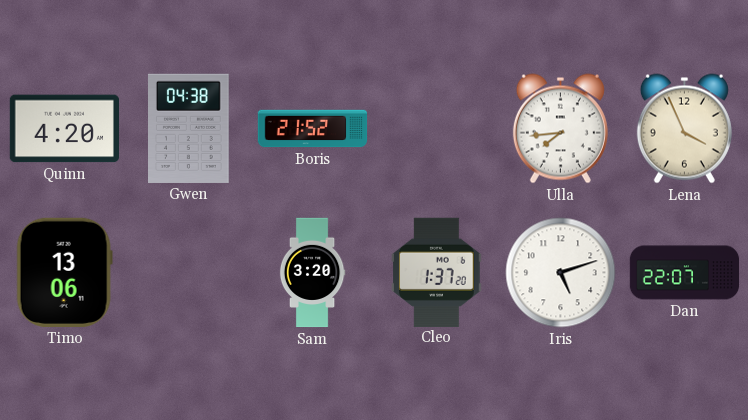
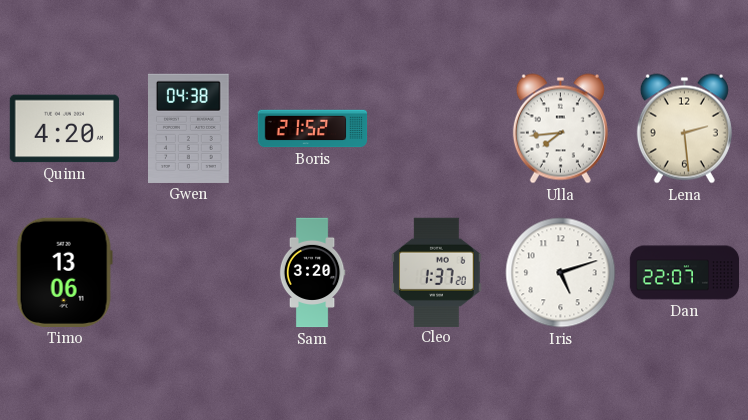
Lena: 3:56 -> 2:29 (684, 129)
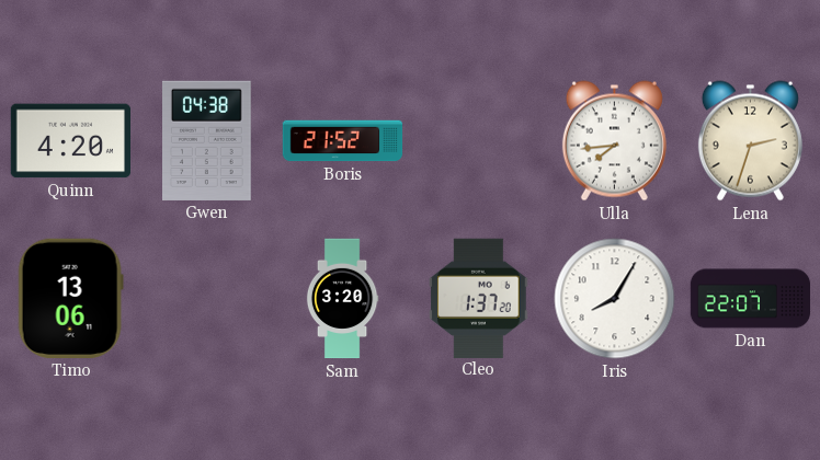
Lena: 2:29 -> 2:33 (750, 141)
Iris: 5:12 -> 8:05 (615, 299)
